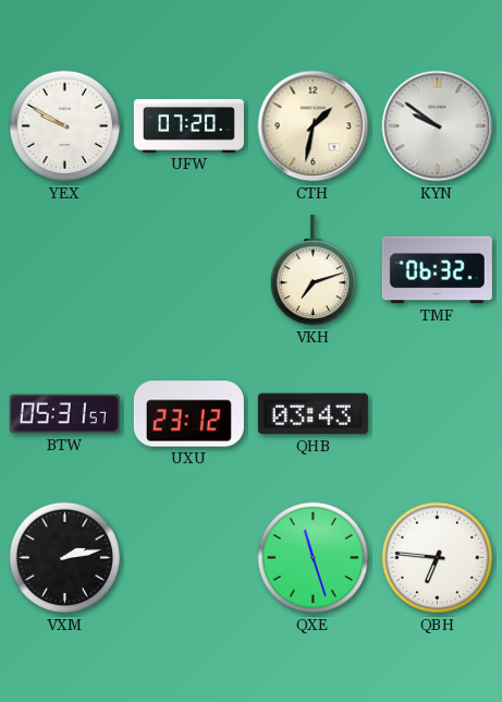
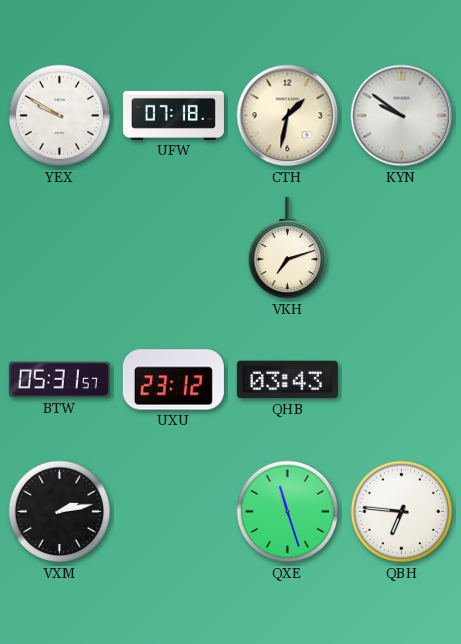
UFW: 07:20 -> 07:18 (173, 115)
TMF: 06:32 -> none (437, 270)
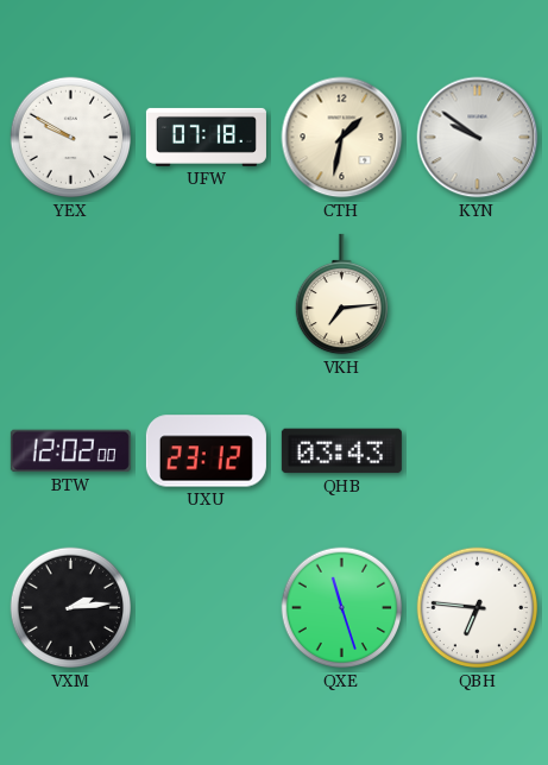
VKH: 7:12 -> 7:14 (341, 295)
BTW: 05:31 -> 12:02 (70, 451)
VXM: 2:13 -> 2:14 (71, 608)
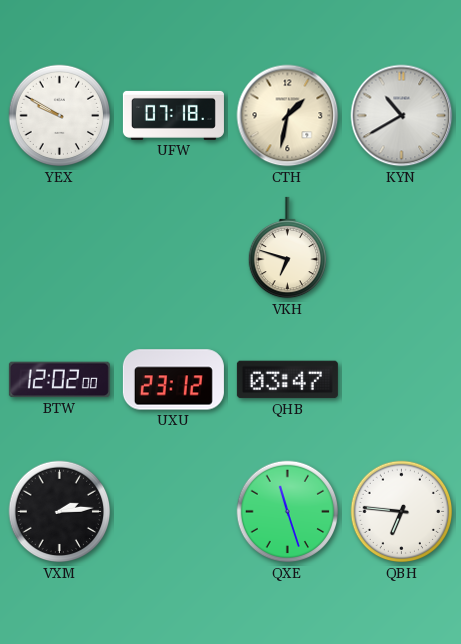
KYN: 9:51 -> 10:40 (402, 116)
VKH: 7:14 -> 6:48 (287, 248)
QHB: 03:43 -> 03:47 (287, 380)
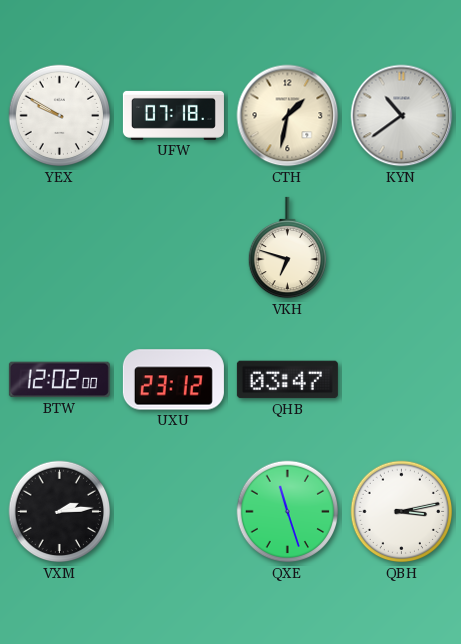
KYN: 10:40 -> 10:39 (402, 116)
QBH: 6:46 -> 3:13 (402, 512)
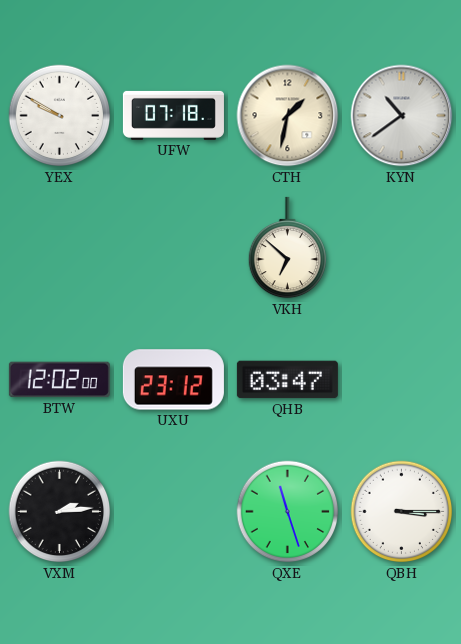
VKH: 6:48 -> 6:52 (287, 248)
QBH: 3:13 -> 3:15 (402, 512)
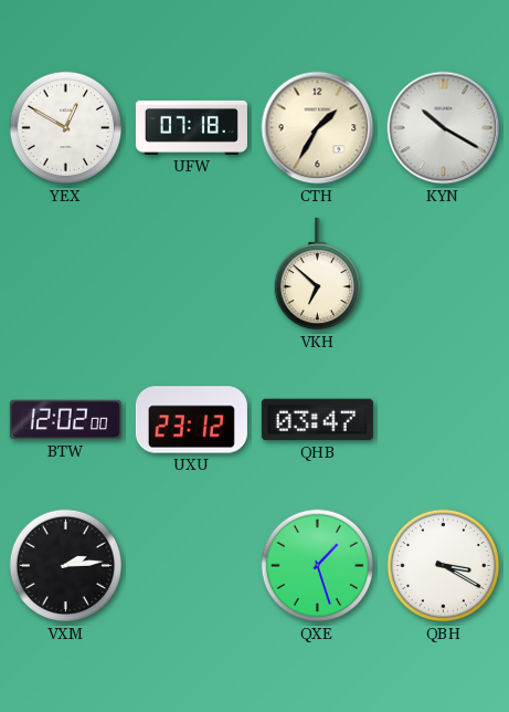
YEX: 9:50 -> 12:50 (66, 128)
CTH: 1:32 -> 1:35 (318, 128)
KYN: 10:39 -> 10:20 (444, 128)
QXE: 11:27 -> 1:27 (318, 566)
QBH: 3:15 -> 3:20 (444, 566)
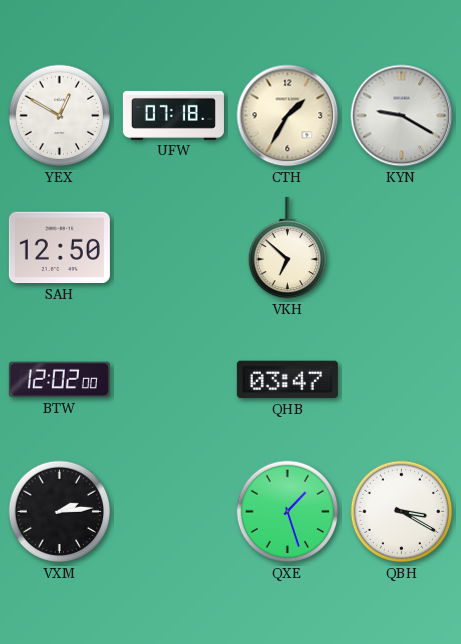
KYN: 10:20 -> 9:20 (402, 116)
SAH: none -> 12:50 (59, 248)
UXU: 23:12 -> none (191, 420)
